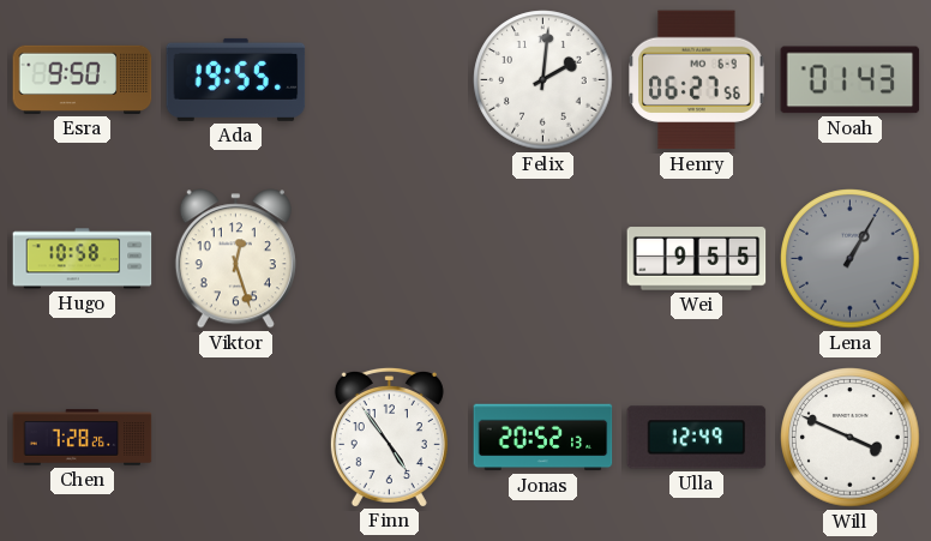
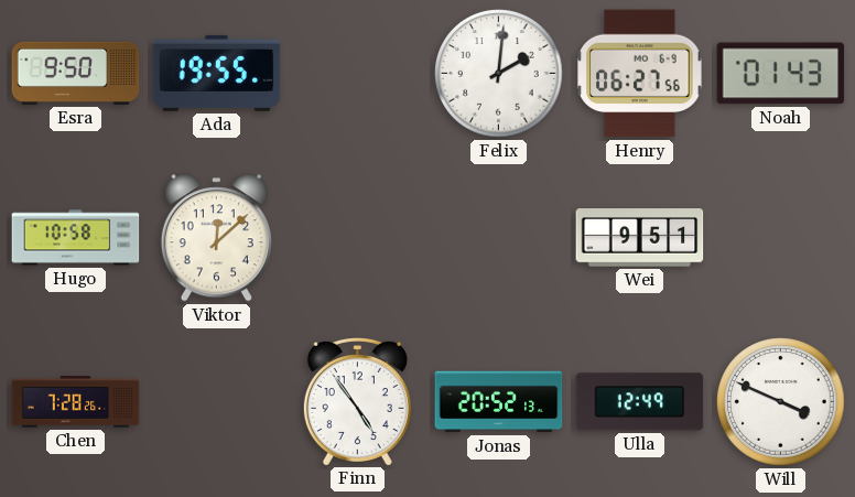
Viktor: 12:27 -> 12:08 (216, 238)
Wei: 9:55 -> 9:51 (640, 238)
Lena: 1:05 -> none (851, 259)
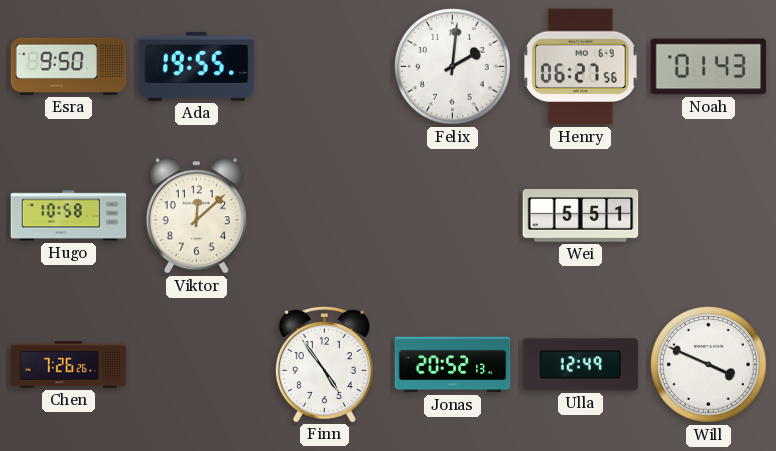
Wei: 9:51 -> 5:51 (581, 216)
Chen: 7:28 -> 7:26 (69, 365)
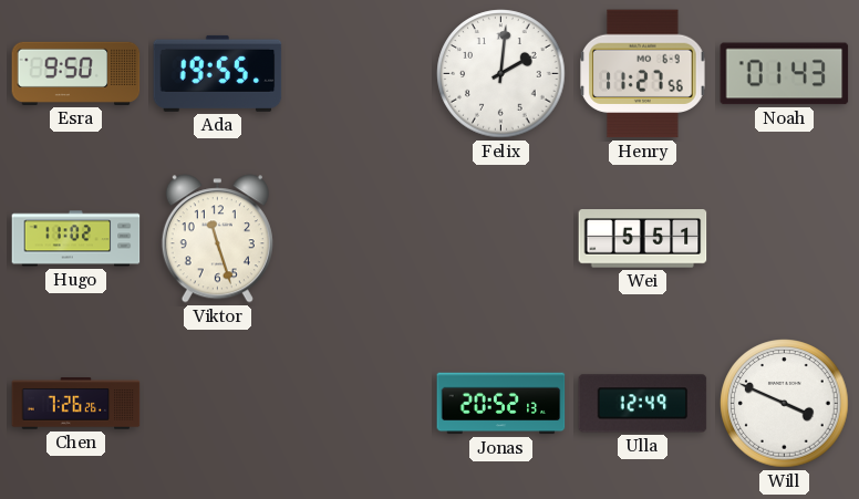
Henry: 06:27 -> 11:27 (643, 74)
Hugo: 10:58 -> 11:02 (76, 239)
Viktor: 12:08 -> 11:27 (217, 239)
Finn: 4:54 -> none (324, 364)
